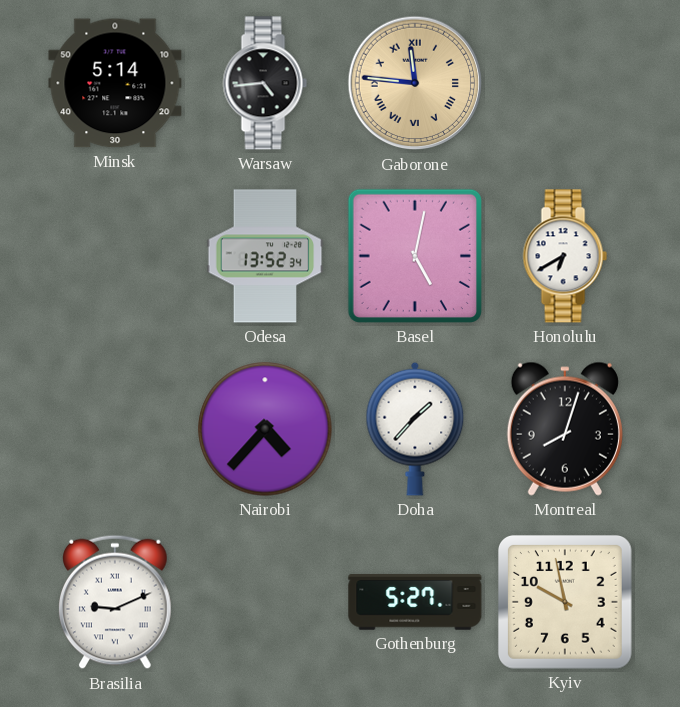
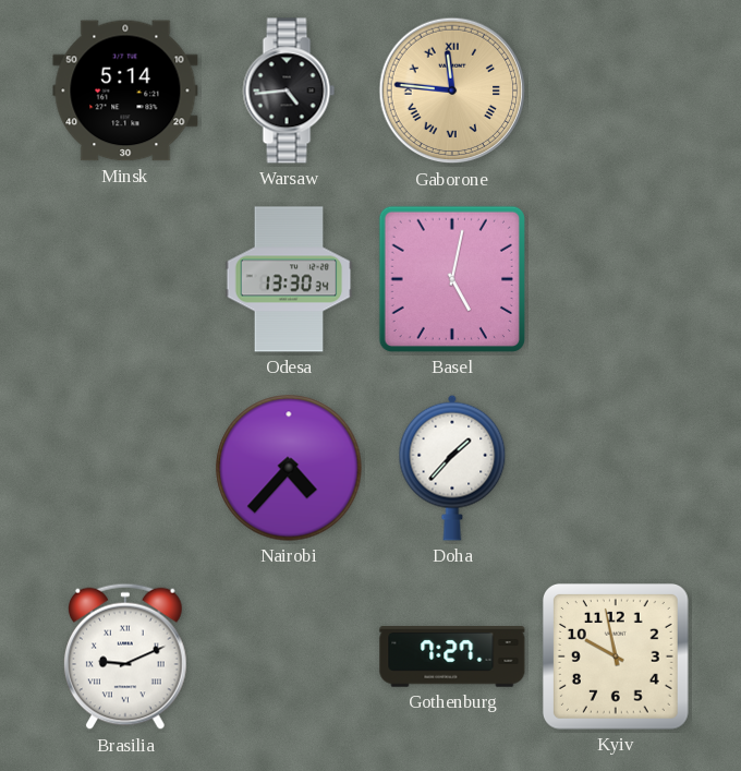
Odesa: 13:52 -> 13:30 (289, 279)
Honolulu: 6:40 -> none (565, 256)
Montreal: 8:03 -> none (565, 429)
Gothenburg: 5:27 -> 7:27 (452, 656)
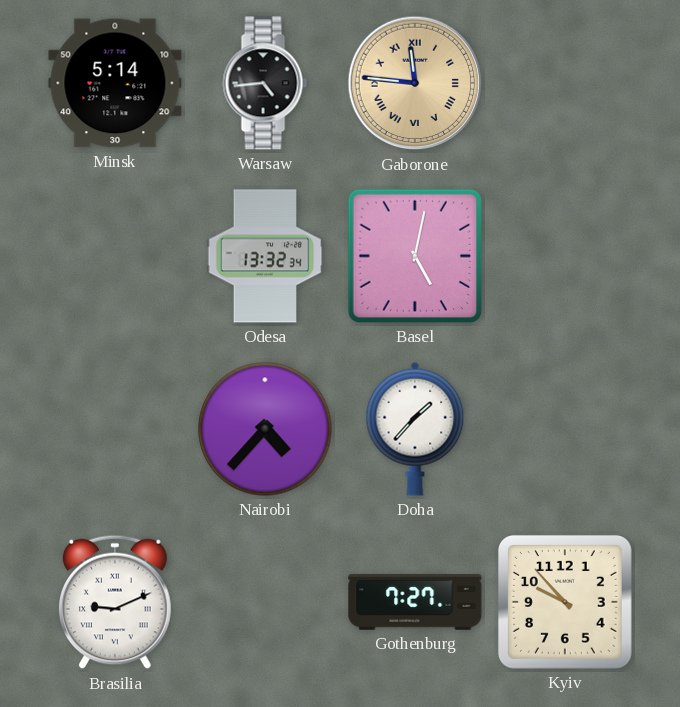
Odesa: 13:30 -> 13:32 (265, 256)
Kyiv: 9:58 -> 9:53 (565, 602)
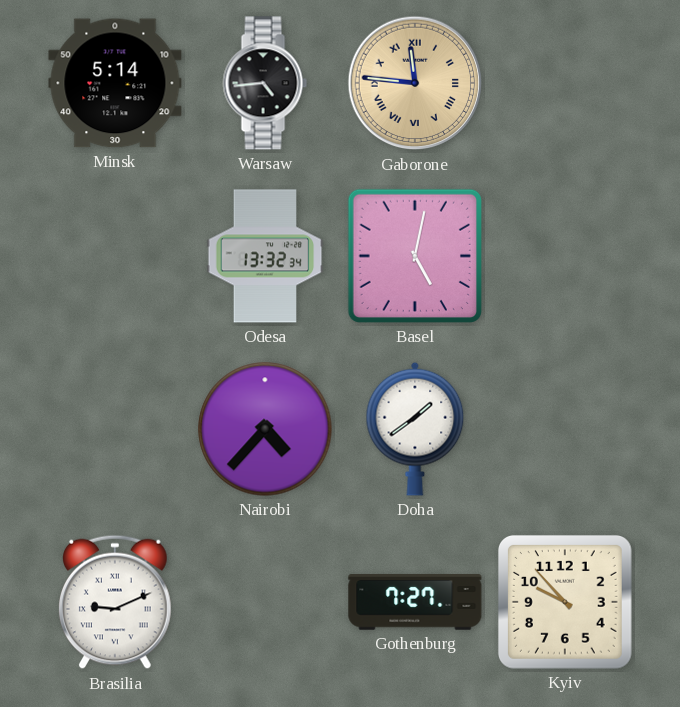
Doha: 1:37 -> 1:39 (415, 429)
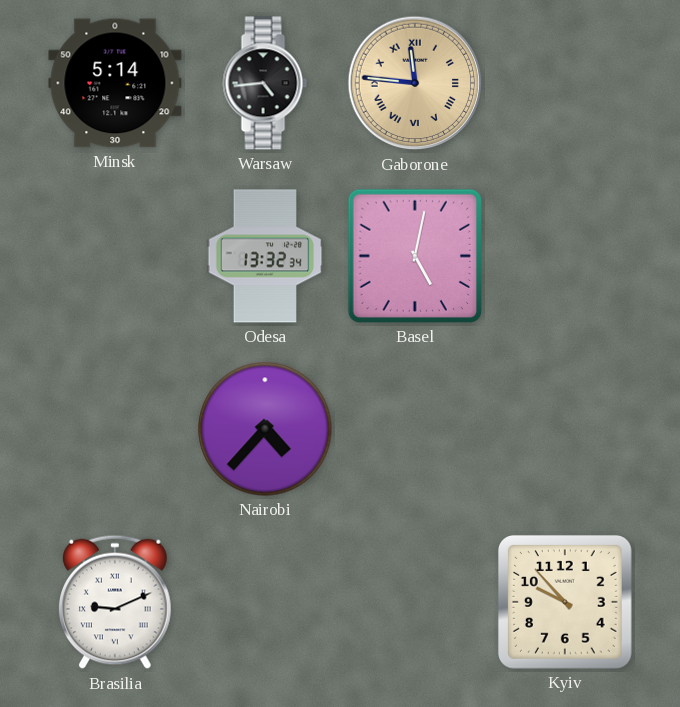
Doha: 1:39 -> none (415, 429)
Gothenburg: 7:27 -> none (415, 602)
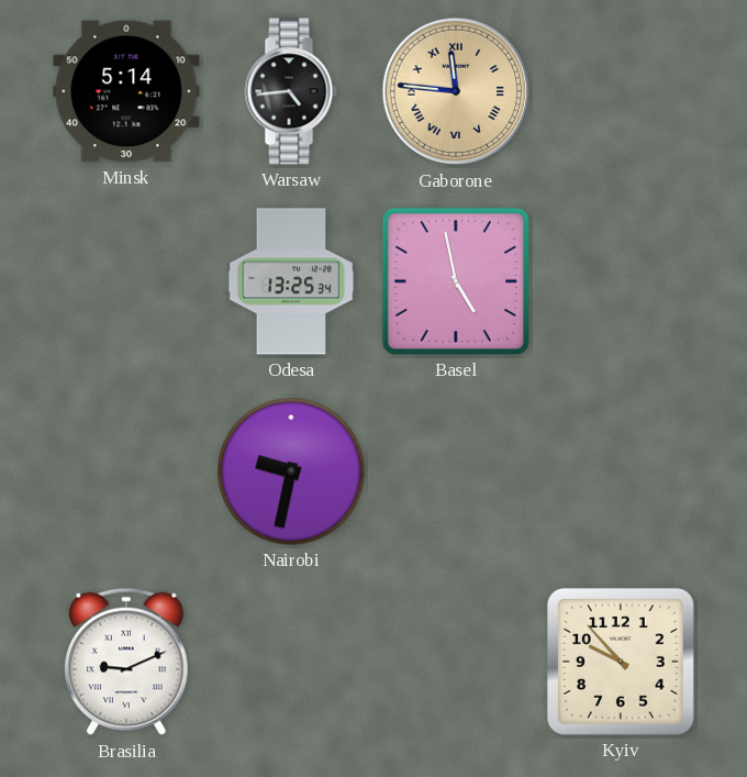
Odesa: 13:32 -> 13:25 (291, 281)
Basel: 5:02 -> 4:58 (456, 281)
Nairobi: 4:37 -> 9:32 (291, 471)
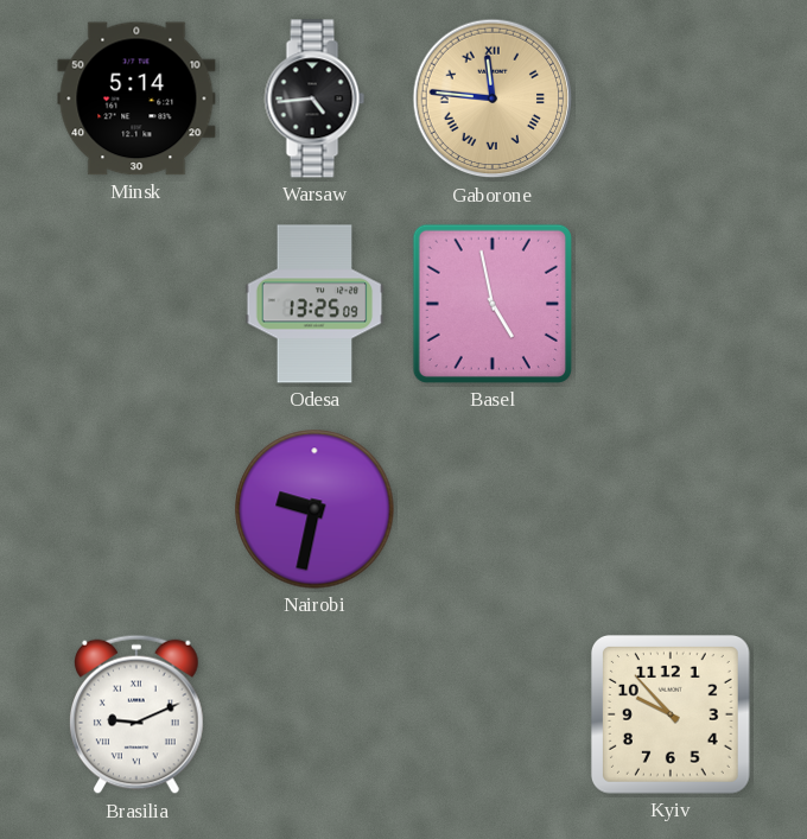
Odesa: 13:25:34 -> 13:25:09 (314, 304)
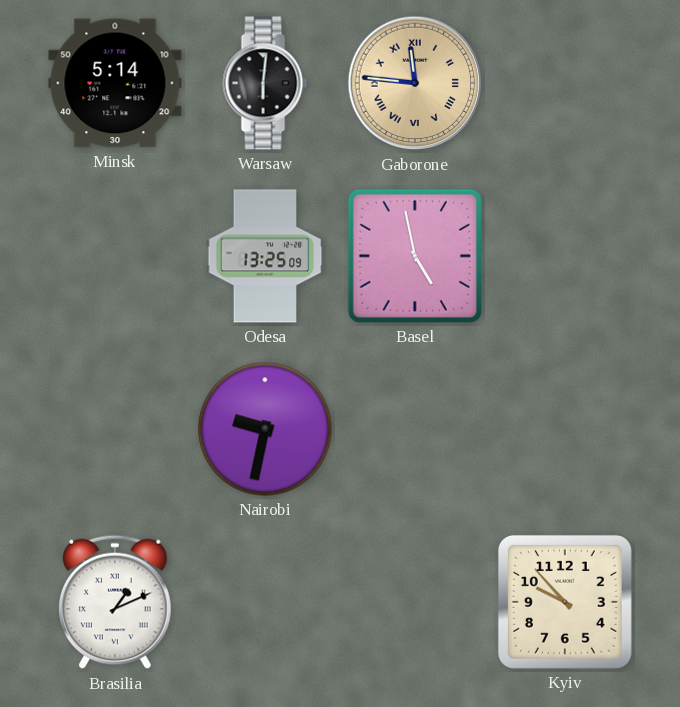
Warsaw: 4:44 -> 6:01 (265, 83)
Brasilia: 9:11 -> 1:11 (116, 602)
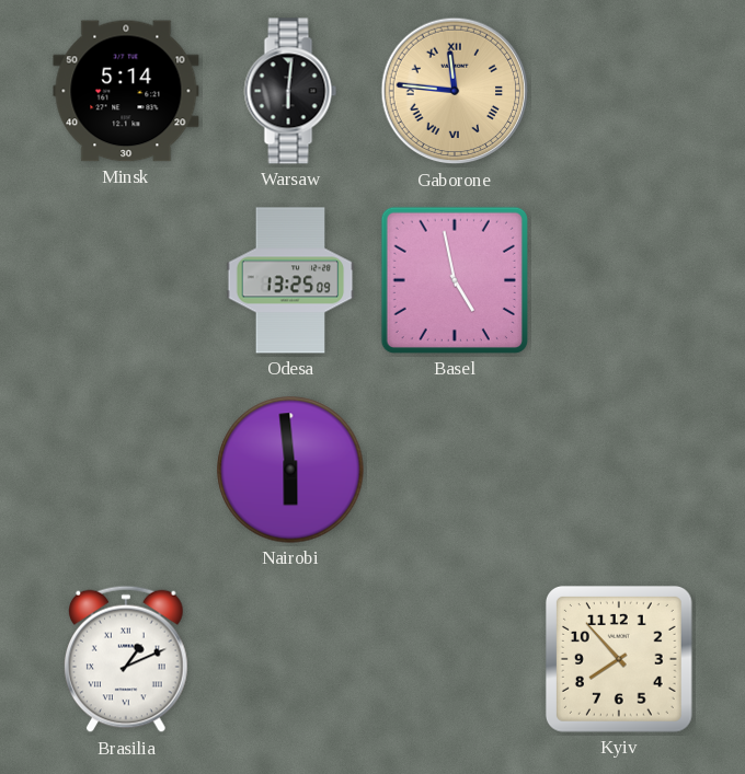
Nairobi: 9:32 -> 5:59 (290, 470)
Kyiv: 9:53 -> 7:53 (619, 659)
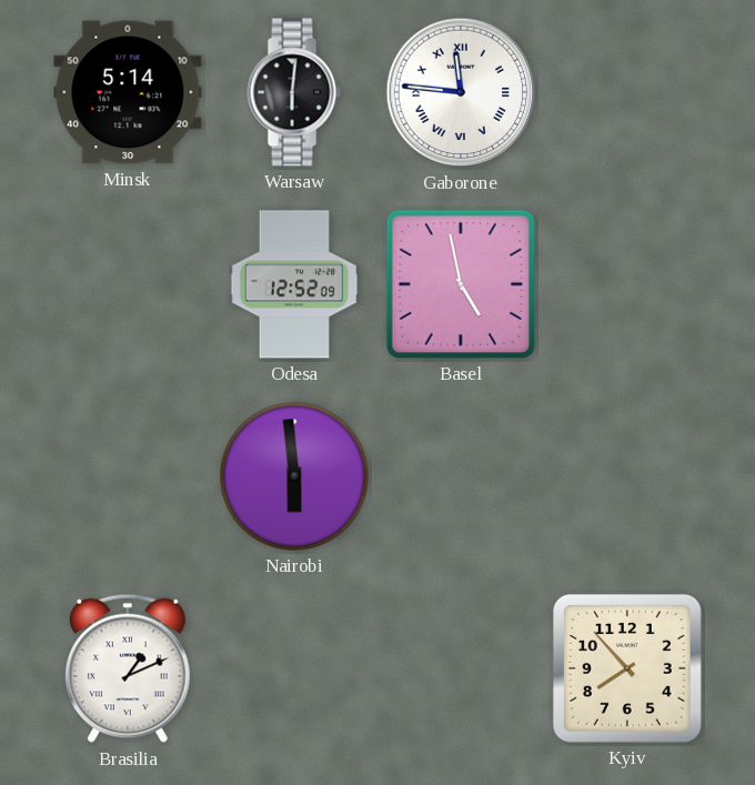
Gaborone dial: champagne -> white (461, 92)
Odesa: 13:25 -> 12:52 (294, 284)
